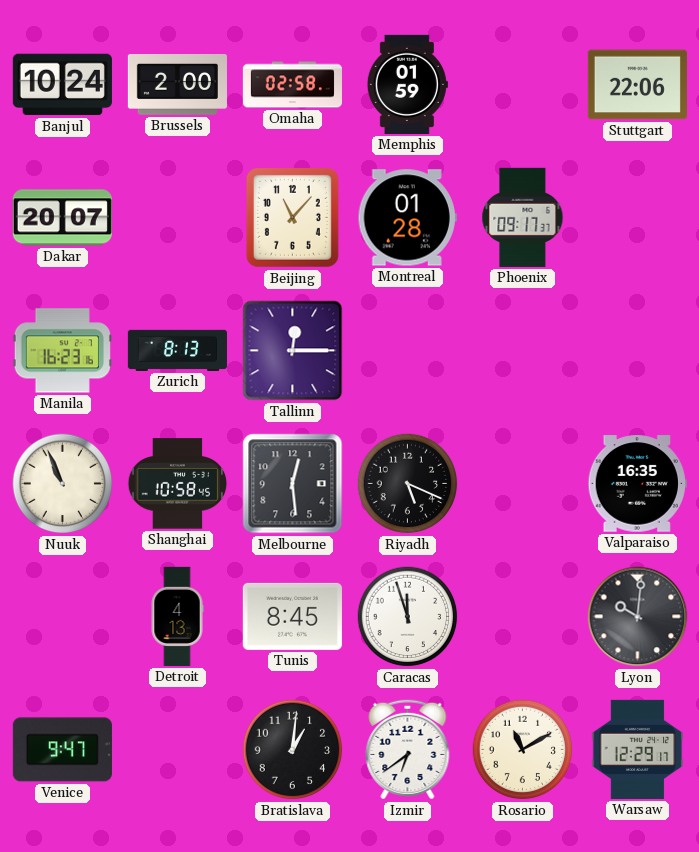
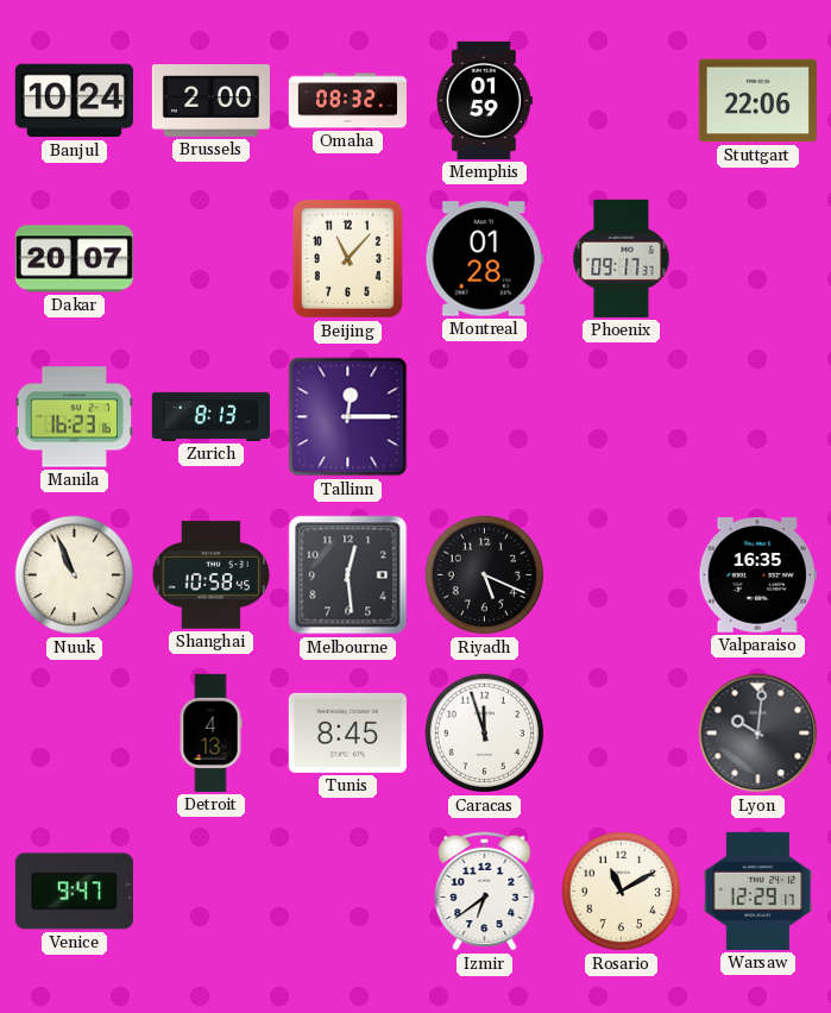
Omaha: 02:58 -> 08:32 (347, 101)
Bratislava: 1:01 -> none (293, 750)
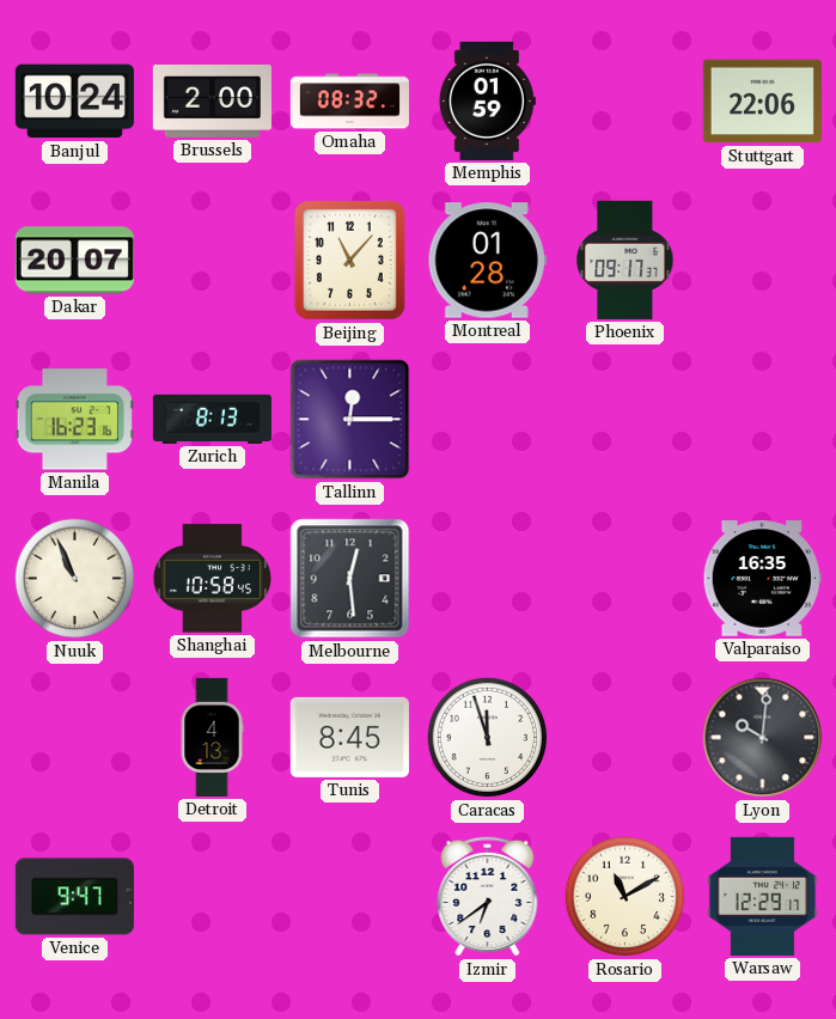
Riyadh: 5:19 -> none (485, 575)
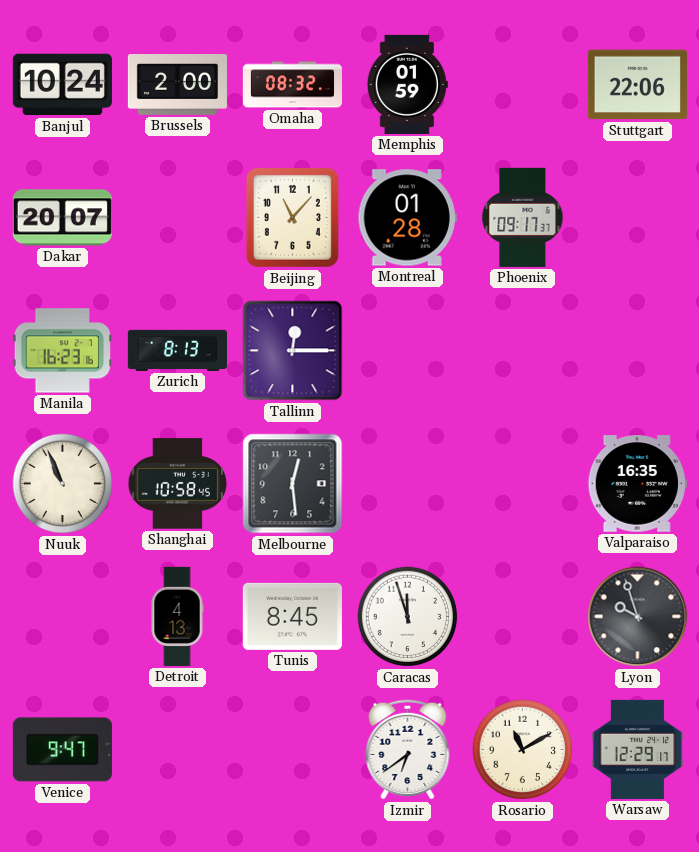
Lyon: 10:01 -> 9:57 (638, 617)
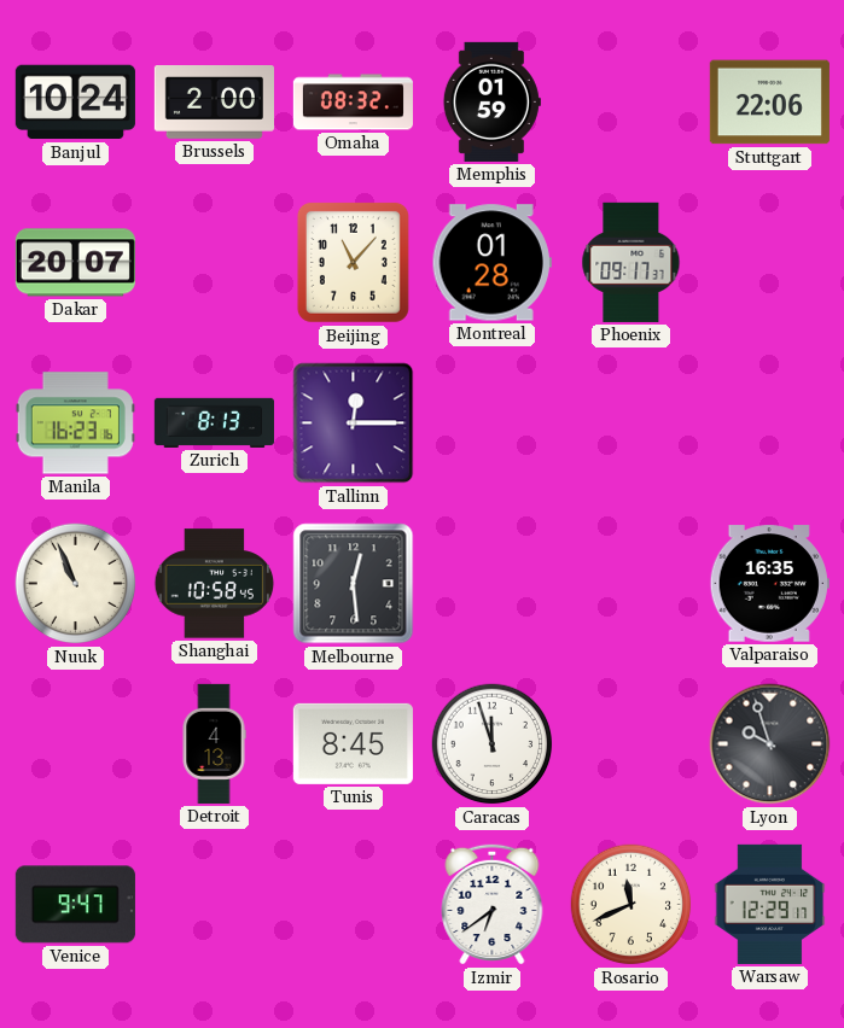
Rosario: 11:10 -> 11:41 (631, 905)
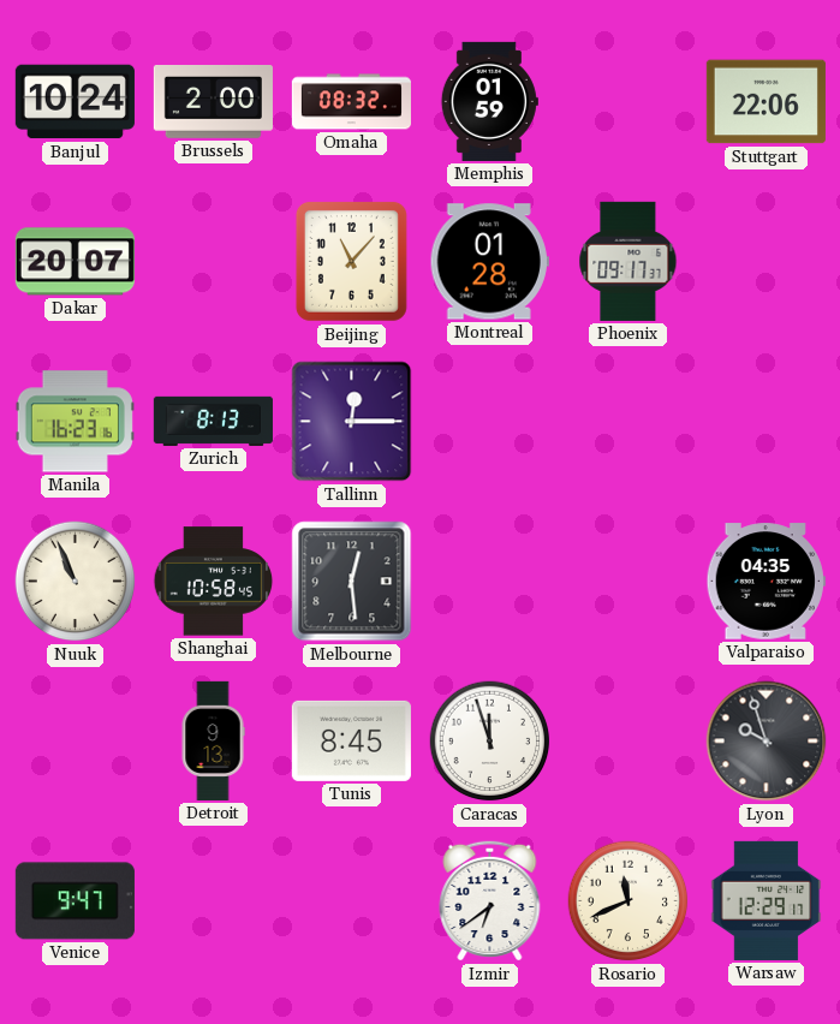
Valparaiso: 16:35 -> 04:35 (765, 582)
Detroit: 4:13 -> 9:13 (213, 740)
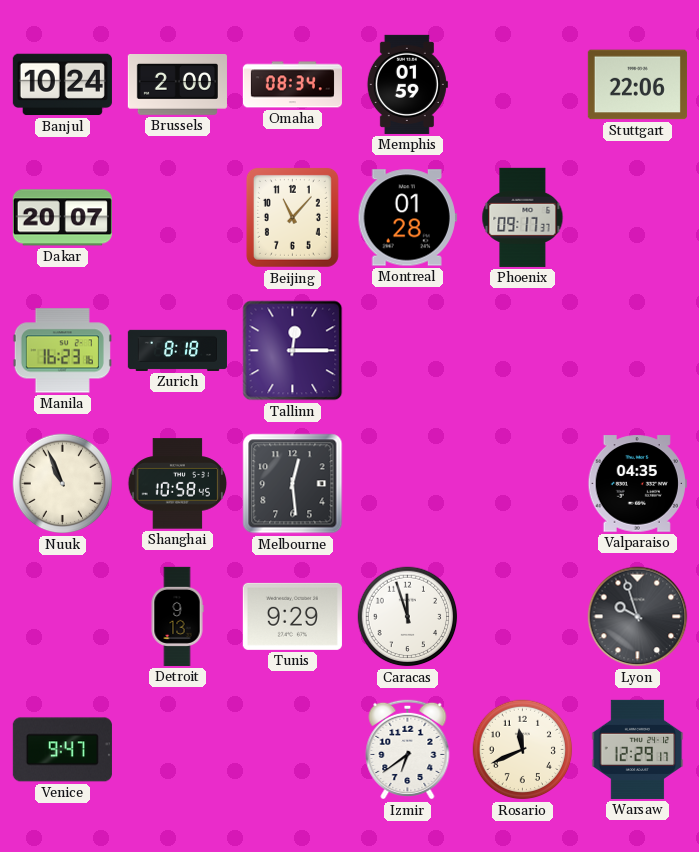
Omaha: 08:32 -> 08:34 (292, 85)
Zurich: 8:13 -> 8:18 (177, 350)
Tunis: 8:45 -> 9:29 (292, 616)
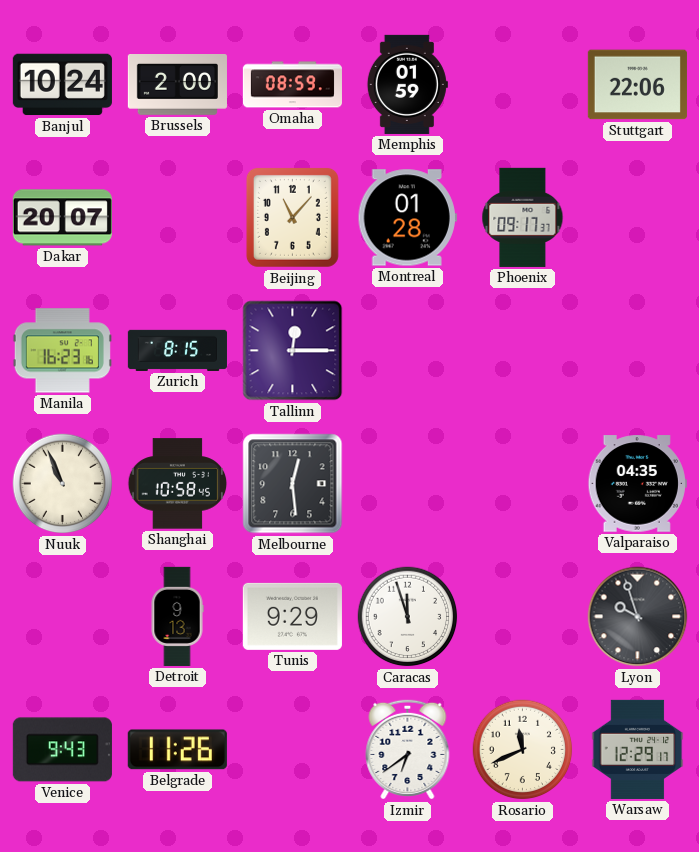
Omaha: 08:34 -> 08:59 (292, 85)
Zurich: 8:18 -> 8:15 (177, 350)
Venice: 9:47 -> 9:43 (62, 750)
Belgrade: none -> 11:26 (177, 750)
